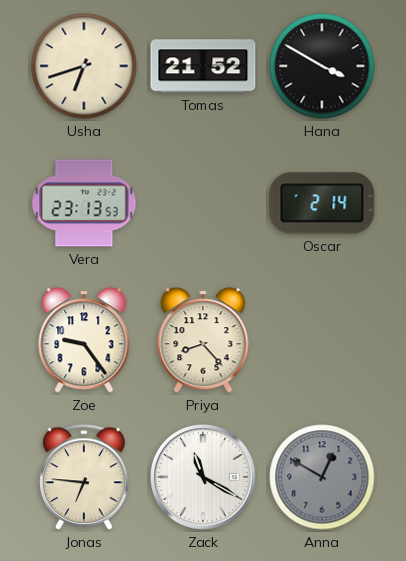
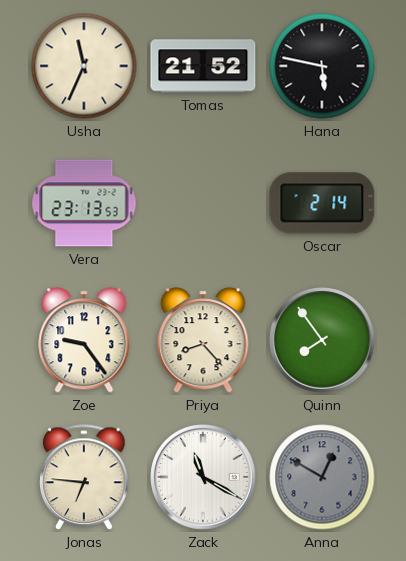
Usha: 6:42 -> 11:34 (84, 66)
Hana: 3:50 -> 5:47 (322, 66)
Quinn: none -> 7:54 (322, 340)
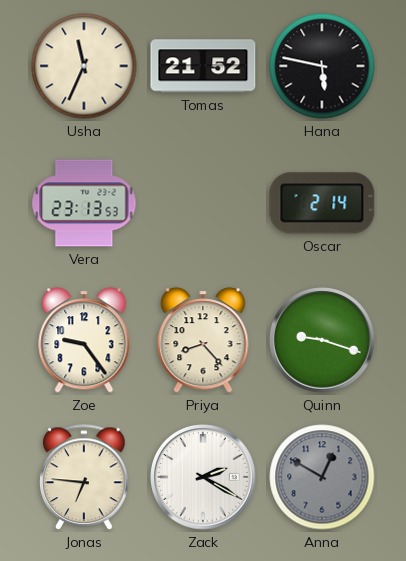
Quinn: 7:54 -> 9:18 (322, 340)
Zack: 11:20 -> 2:20 (203, 477)
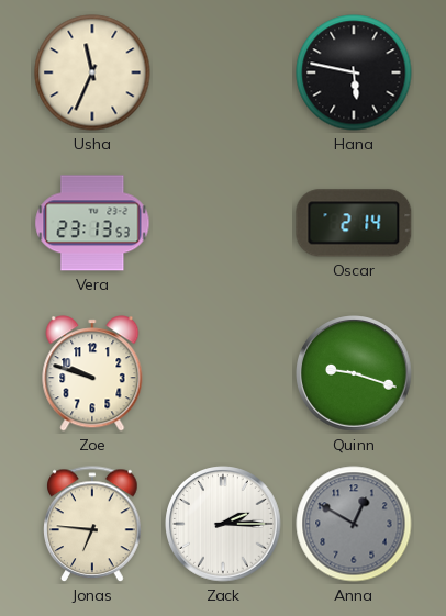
Tomas: 21:52 -> none (203, 66)
Zoe: 9:24 -> 9:48 (92, 373)
Priya: 8:23 -> none (203, 340)
Zack: 2:20 -> 2:15 (223, 524)
